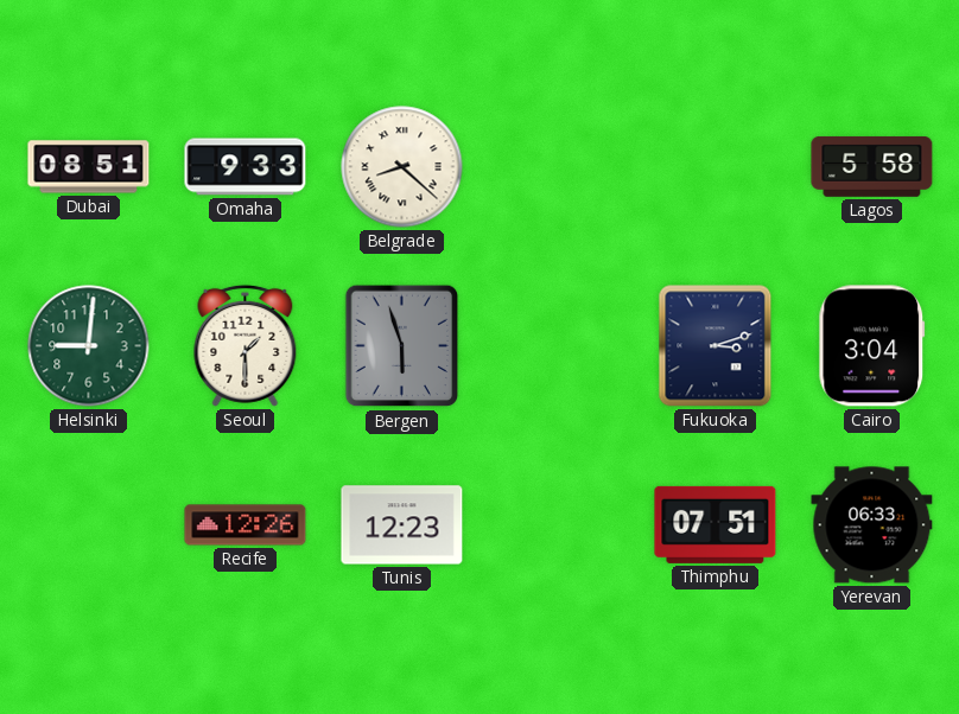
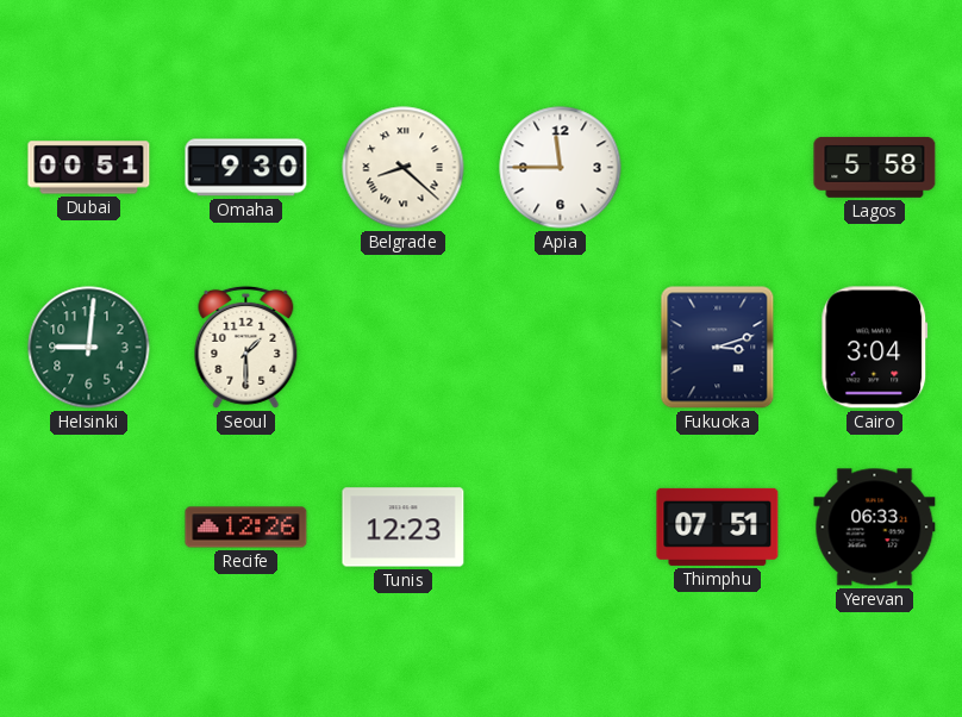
Dubai: 08:51 -> 00:51 (89, 168)
Omaha: 9:33 -> 9:30 (246, 168)
Apia: none -> 11:45 (561, 168)
Bergen: 5:57 -> none (402, 346)
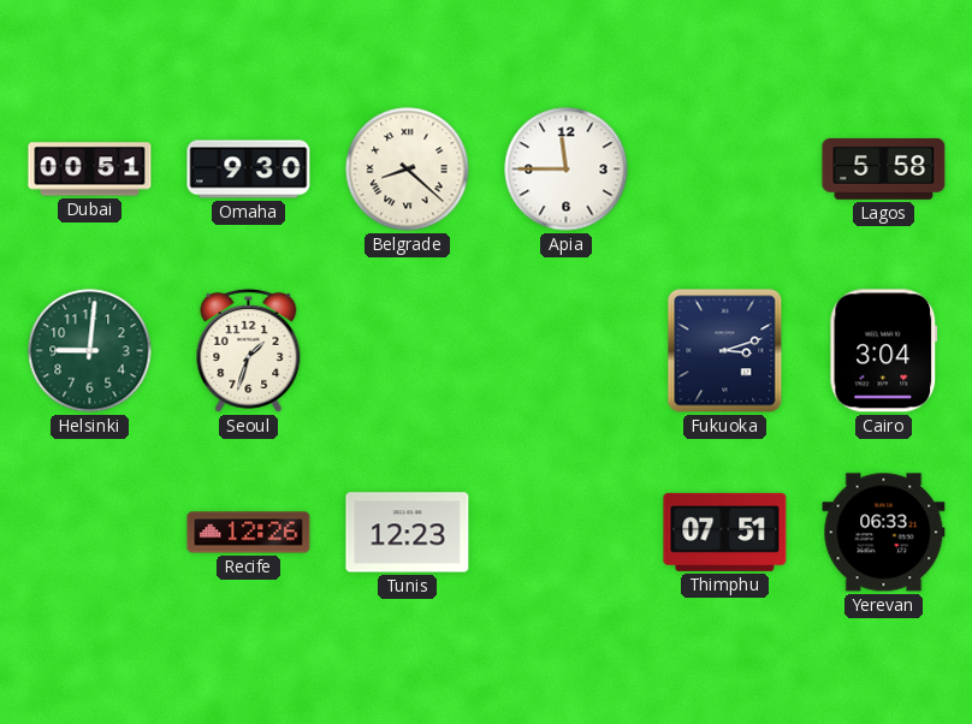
Seoul: 1:30 -> 1:33 (249, 350)
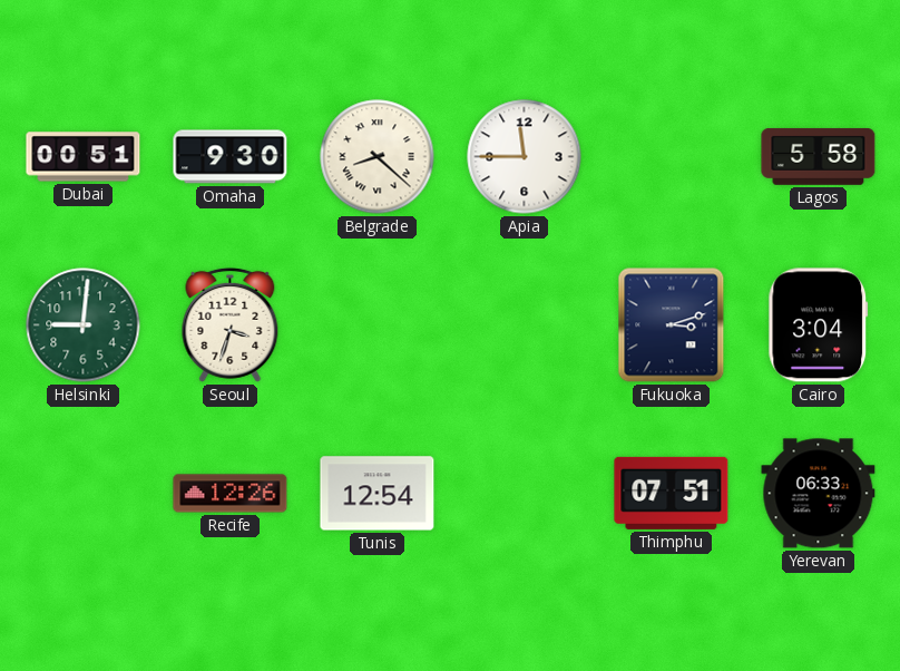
Seoul: 1:33 -> 3:33 (231, 324)
Tunis: 12:23 -> 12:54 (378, 494)
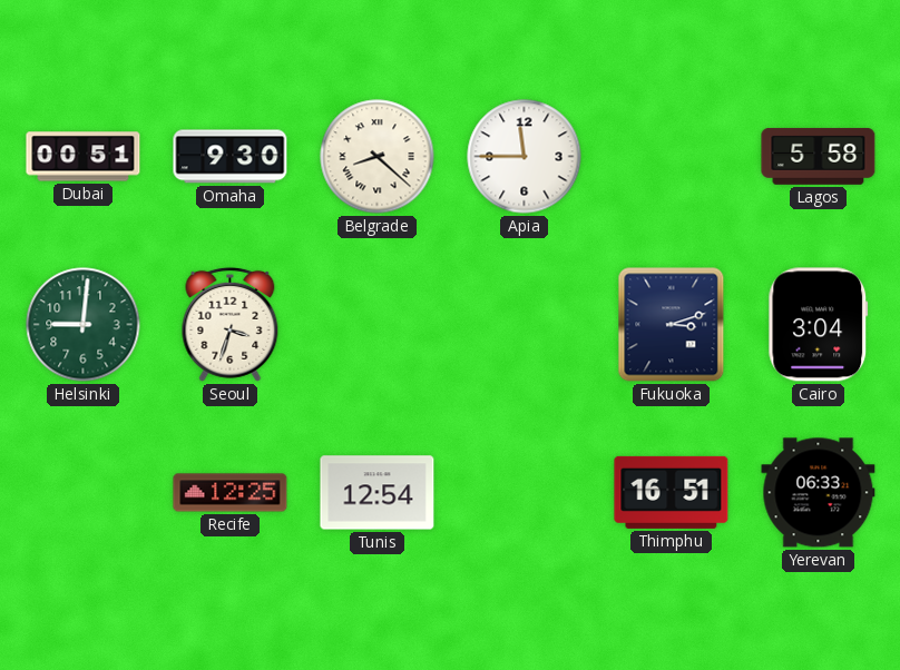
Recife: 12:26 -> 12:25 (231, 493)
Thimphu: 07:51 -> 16:51 (672, 492)
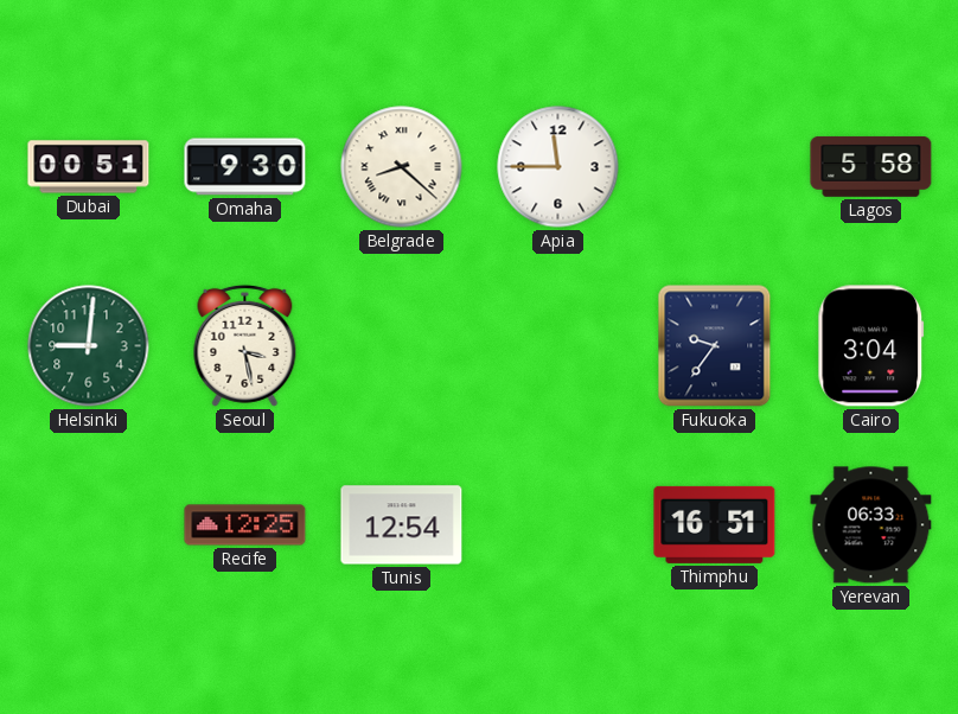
Seoul: 3:33 -> 3:28 (245, 345)
Fukuoka: 3:12 -> 9:36 (715, 346)
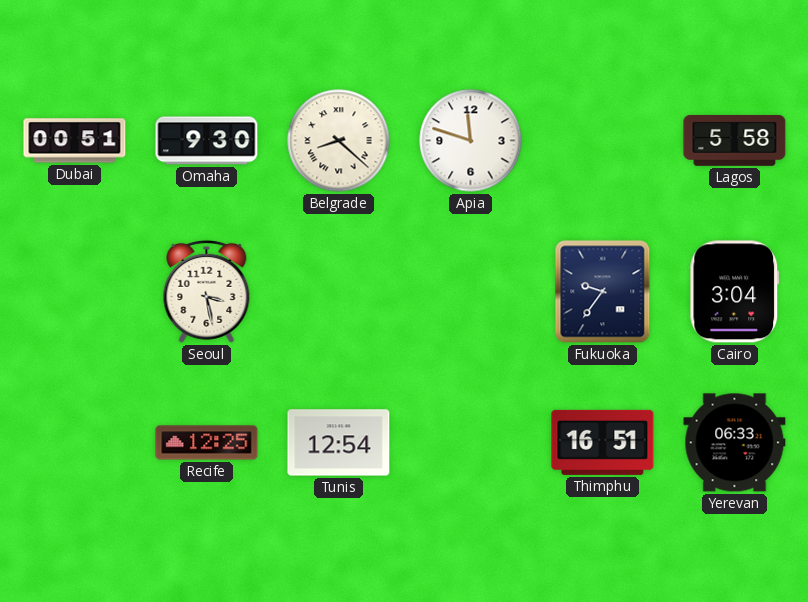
Apia: 11:45 -> 11:48 (471, 141)
Helsinki: 9:01 -> none (89, 346)
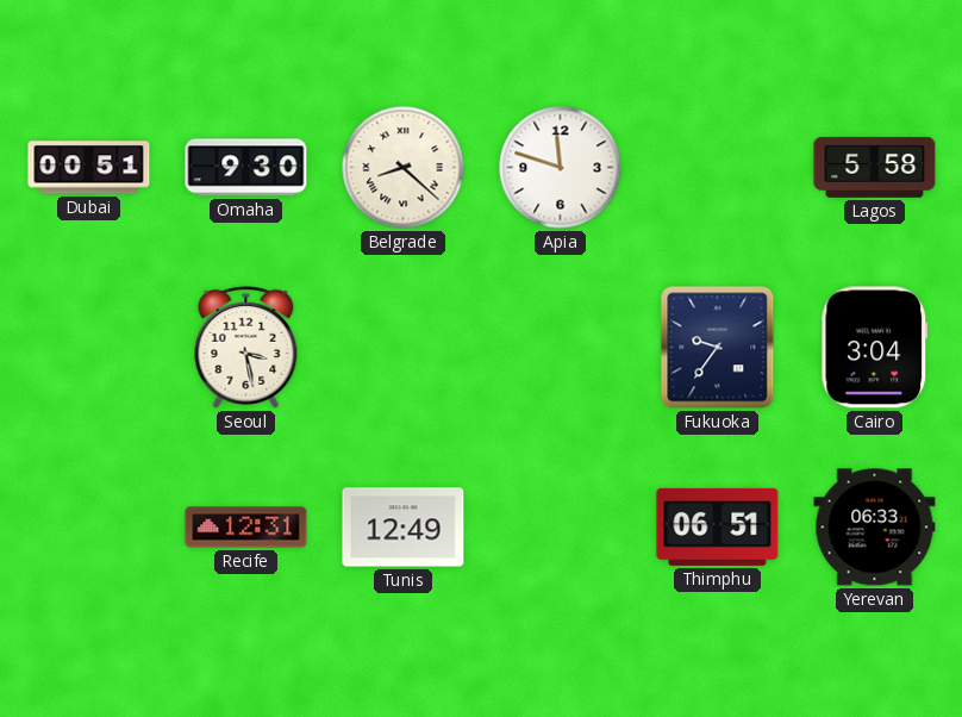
Recife: 12:25 -> 12:31 (246, 528)
Tunis: 12:54 -> 12:49 (404, 528)
Thimphu: 16:51 -> 06:51 (718, 526)
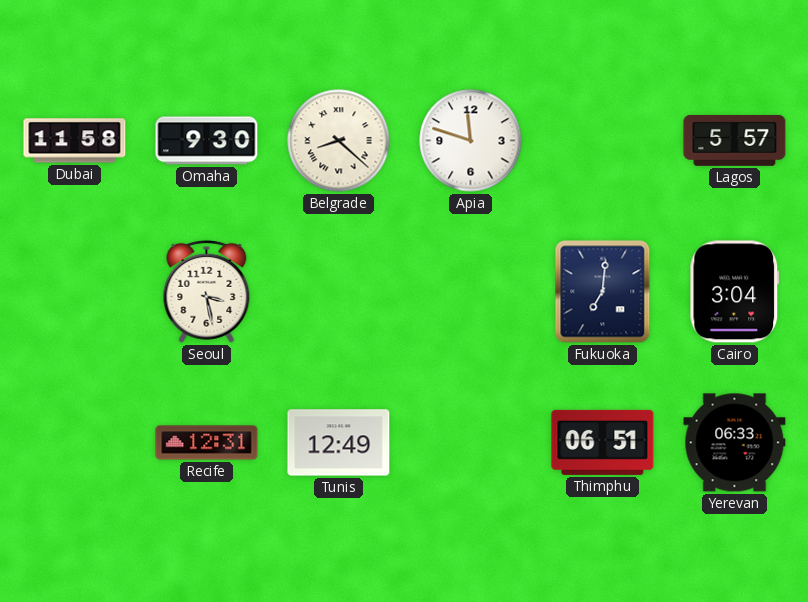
Dubai: 00:51 -> 11:58 (75, 141)
Lagos: 5:58 -> 5:57 (735, 140)
Fukuoka: 9:36 -> 7:01 (603, 292)
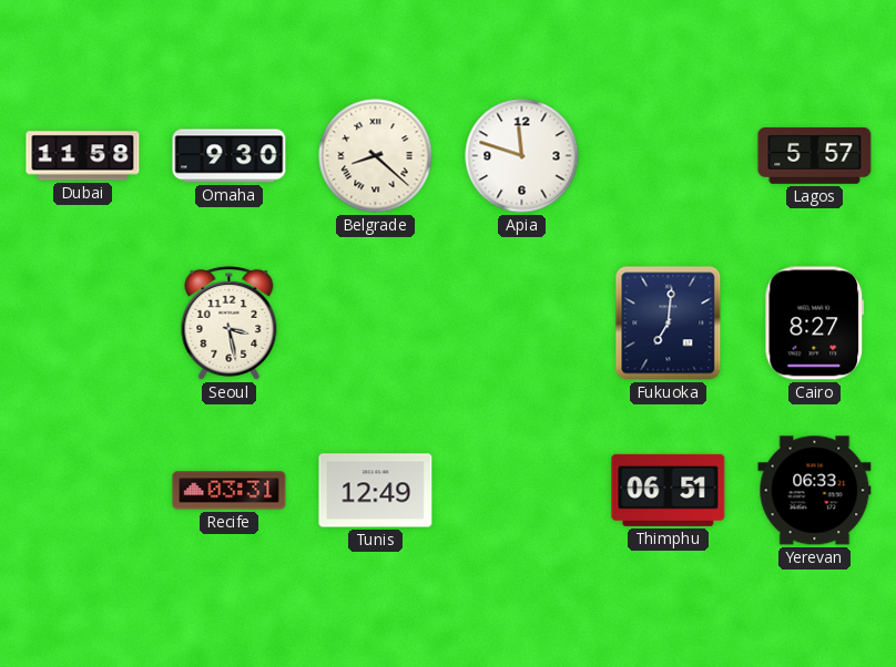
Cairo: 3:04 -> 8:27 (815, 324)
Recife: 12:31 -> 03:31 (230, 491)
